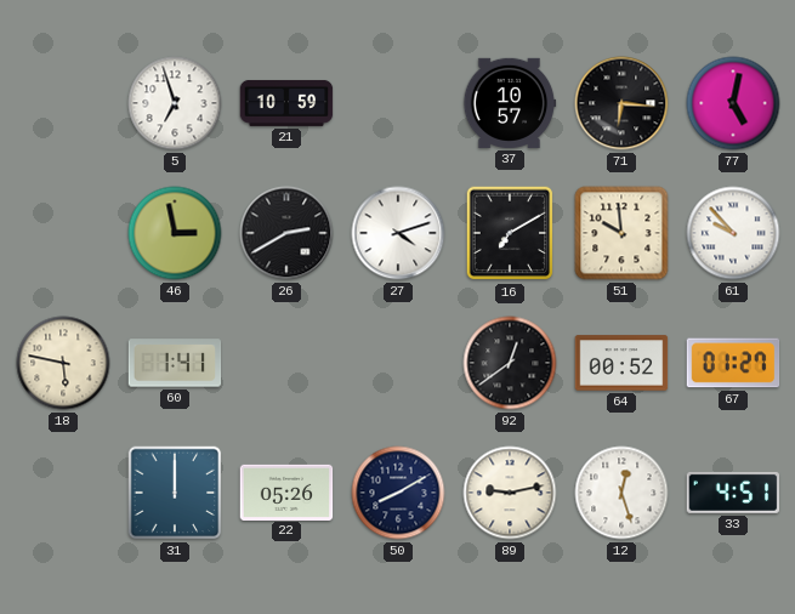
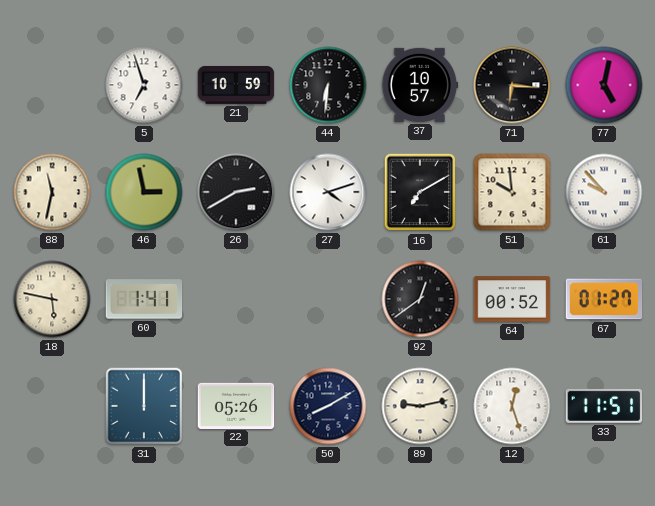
44: none -> 6:31 (328, 85)
88: none -> 11:32 (52, 192)
33: 4:51 -> 11:51 (604, 406)
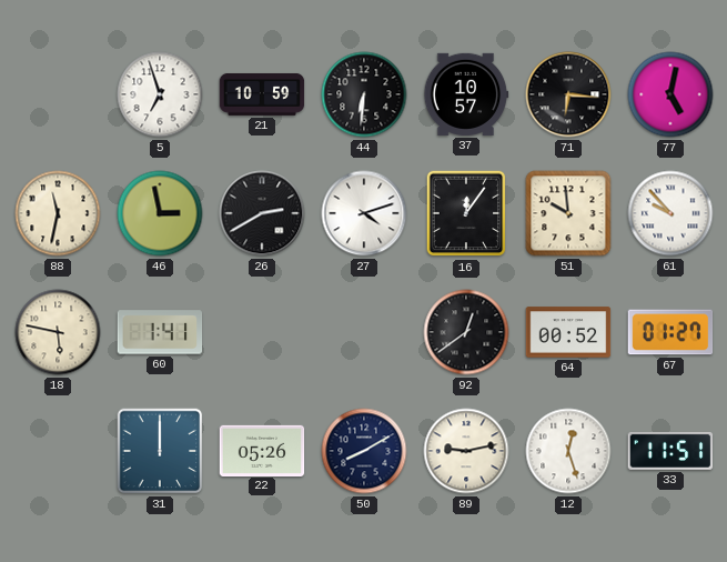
16: 7:10 -> 12:06 (466, 213)
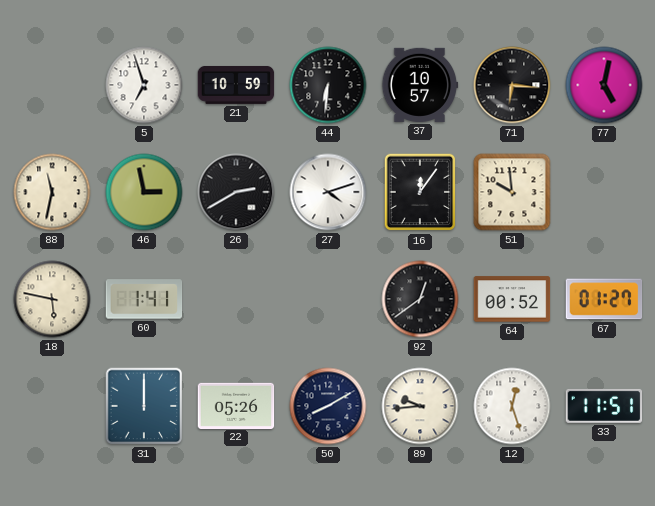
61: 9:53 -> none (670, 213)
89: 9:13 -> 9:44 (420, 406)
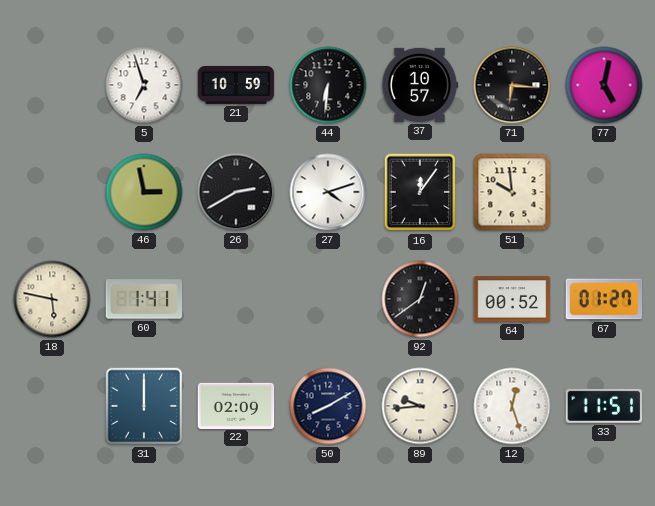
88: 11:32 -> none (52, 192)
22: 05:26 -> 02:09 (236, 405)
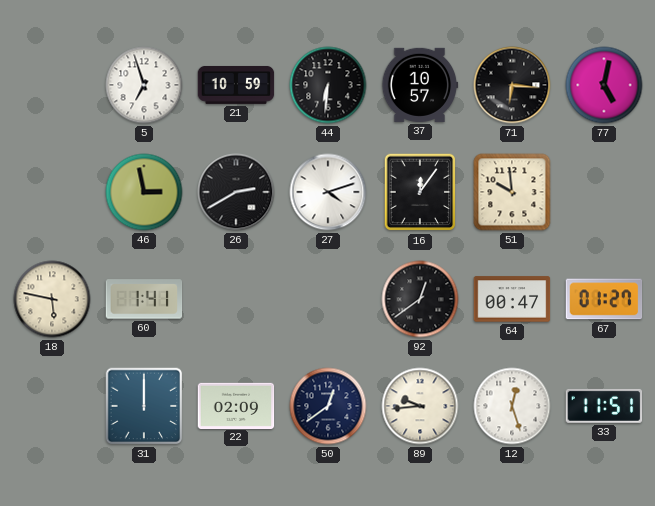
64: 00:52 -> 00:47 (512, 299)
50: 8:10 -> 12:39 (328, 406)
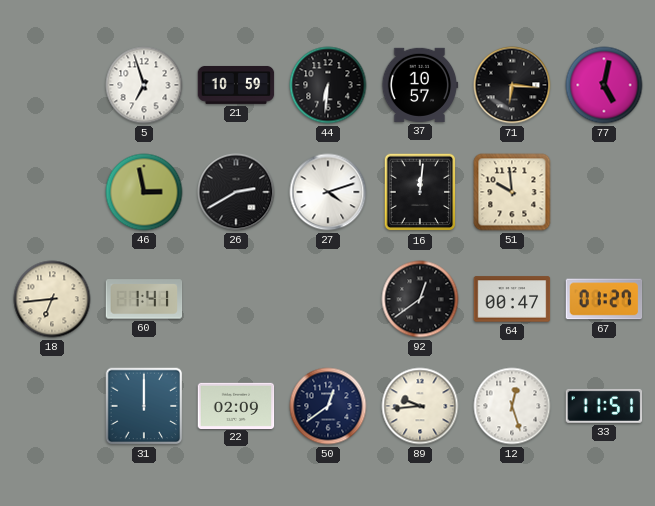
16: 12:06 -> 12:01 (420, 192)
18: 5:47 -> 6:44 (52, 299)
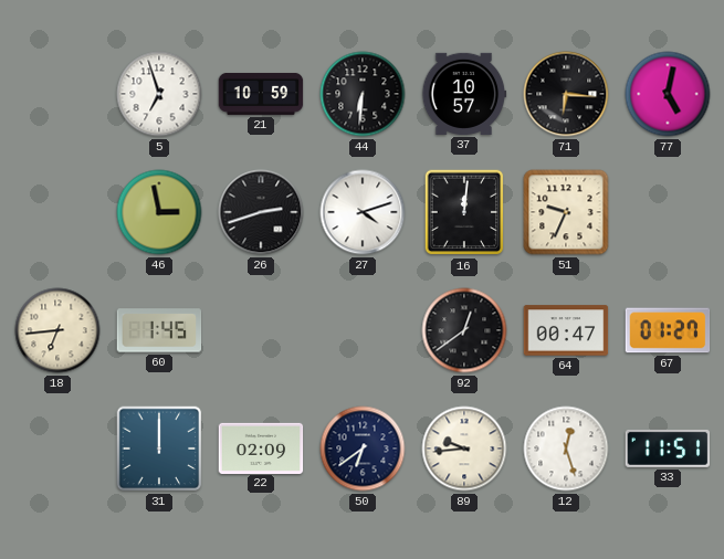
26: 2:40 -> 2:42 (261, 212)
51: 9:59 -> 9:34 (566, 212)
60: 1:41 -> 1:45 (159, 330)
50: 12:39 -> 6:39 (363, 449)
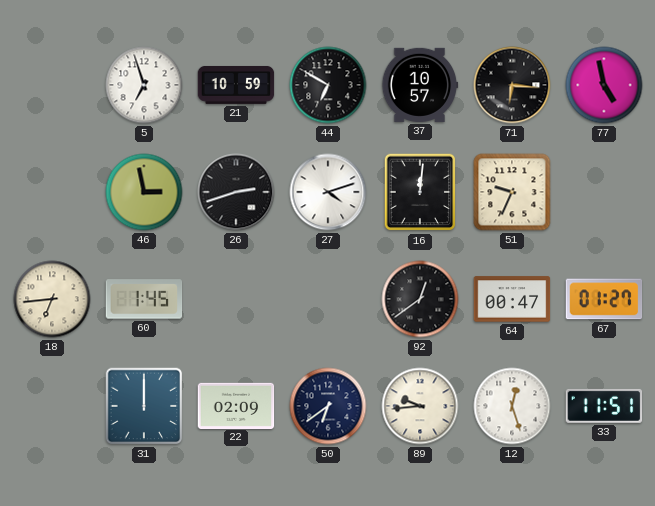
44: 6:31 -> 6:50 (328, 85)
77: 5:02 -> 4:58 (604, 85)
